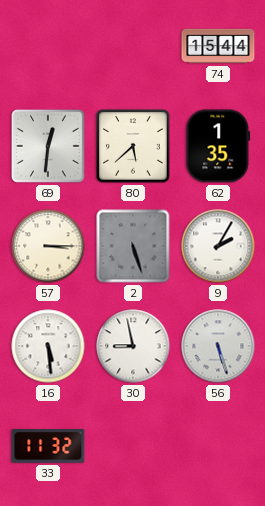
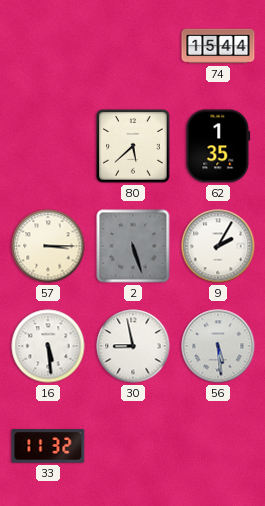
69: 12:31 -> none (49, 147)
56: 5:27 -> 5:29 (218, 346)
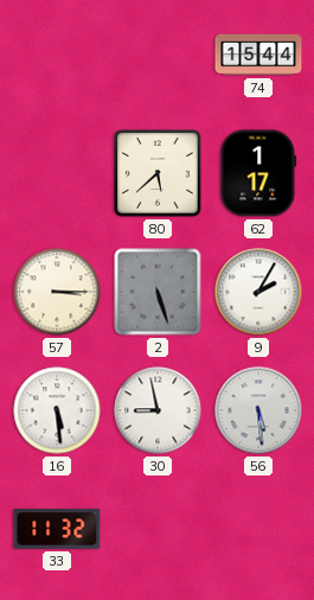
62: 1:35 -> 1:17 (258, 173)
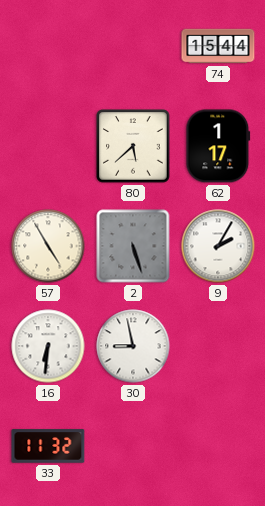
57: 3:15 -> 4:55 (48, 246)
16: 5:29 -> 6:31 (48, 346)
56: 5:29 -> none (258, 410)
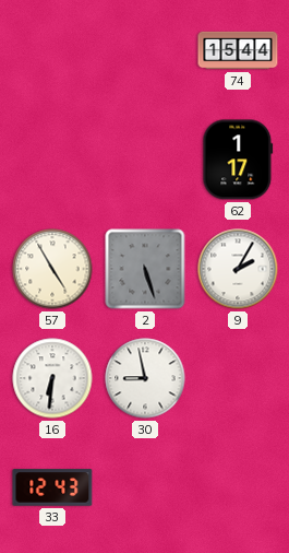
80: 5:38 -> none (133, 146)
33: 11:32 -> 12:43 (52, 487)
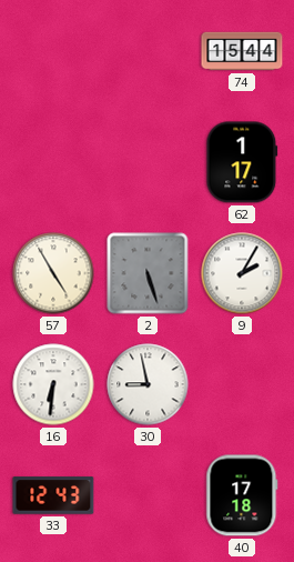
40: none -> 17:18 (242, 495)
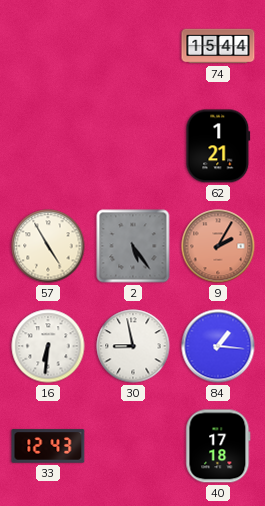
62: 1:17 -> 1:21 (218, 146)
2: 5:27 -> 5:24 (133, 246)
9 dial: white -> salmon (218, 246)
84: none -> 1:16 (218, 346)
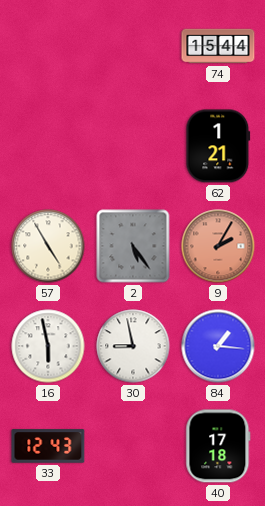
16: 6:31 -> 5:58 (48, 346)
